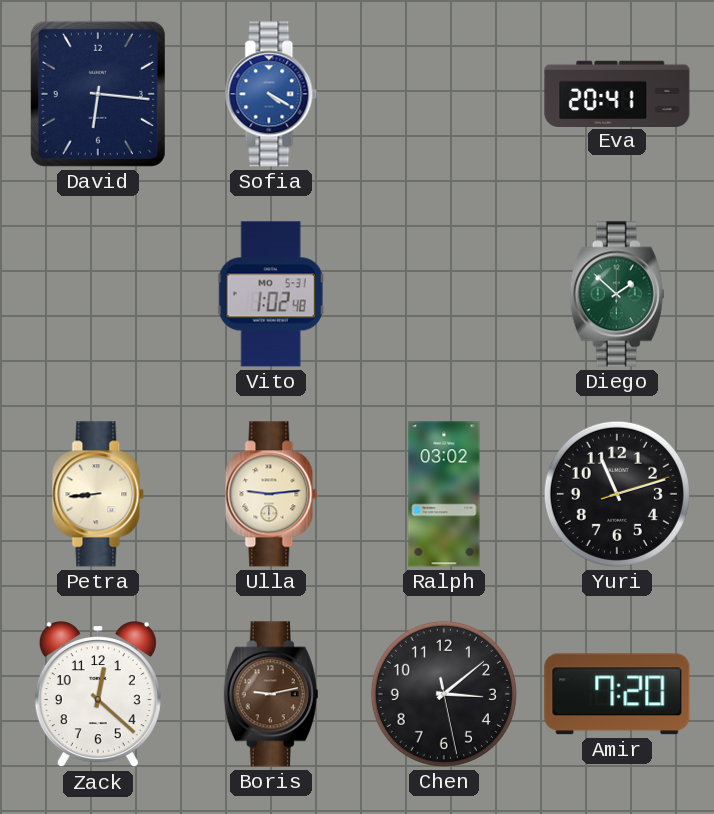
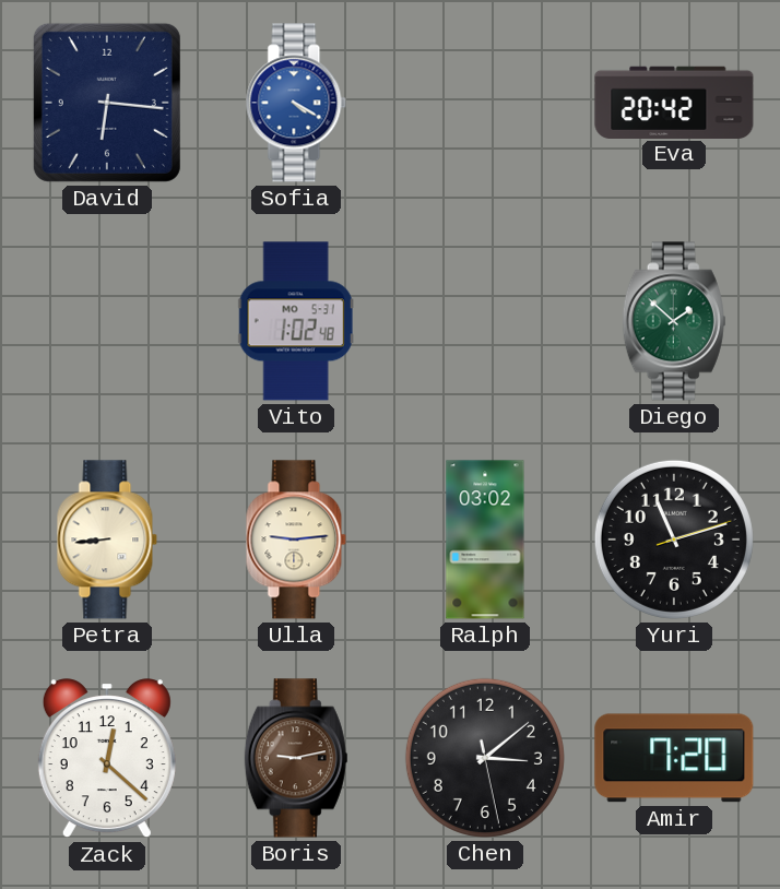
Eva: 20:41 -> 20:42 (674, 102)
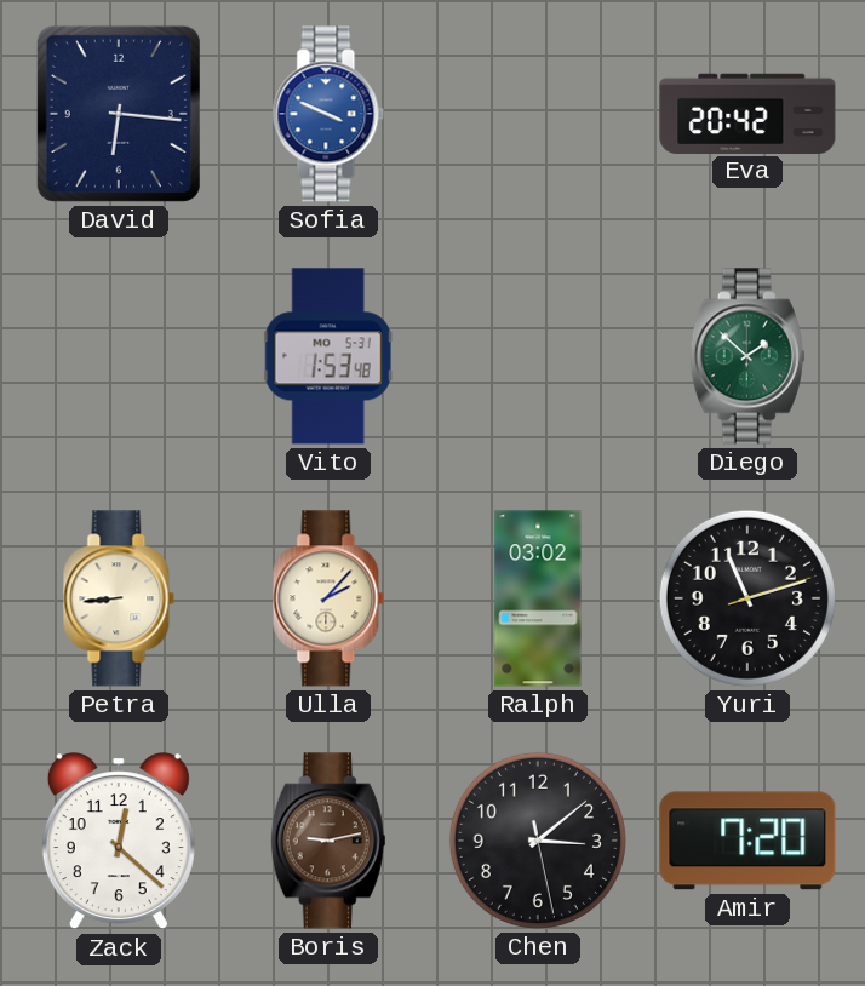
Sofia: 4:20 -> 3:49 (328, 114)
Vito: 1:02 -> 1:53 (328, 356)
Ulla: 9:14 -> 2:07 (328, 598)
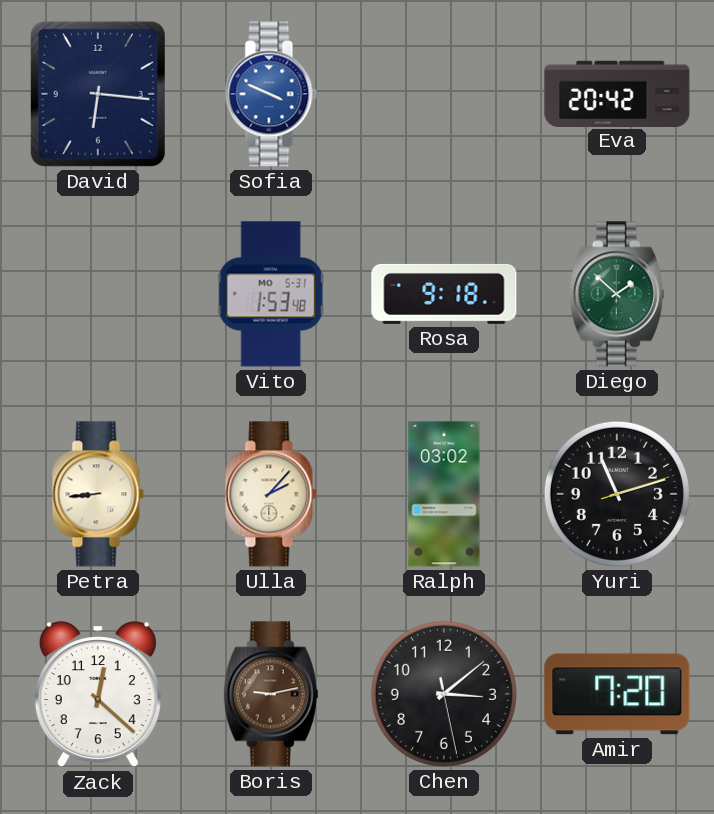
Rosa: none -> 9:18 (444, 294)
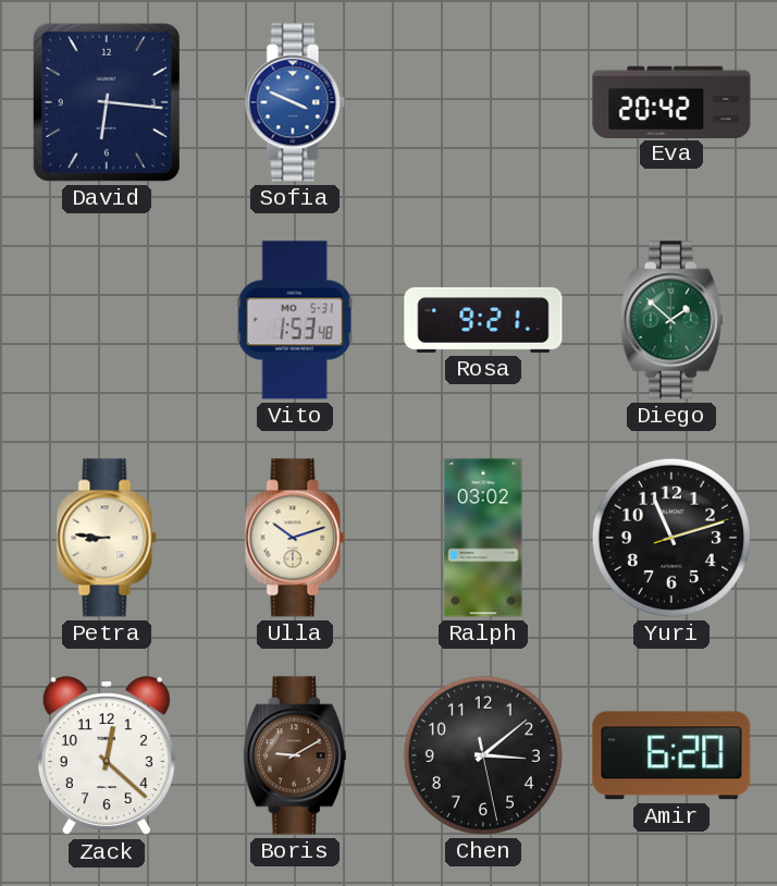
Rosa: 9:18 -> 9:21 (483, 320)
Petra: 8:44 -> 8:46 (107, 538)
Ulla: 2:07 -> 10:12 (295, 538)
Boris: 9:13 -> 9:10 (295, 755)
Amir: 7:20 -> 6:20 (671, 755)
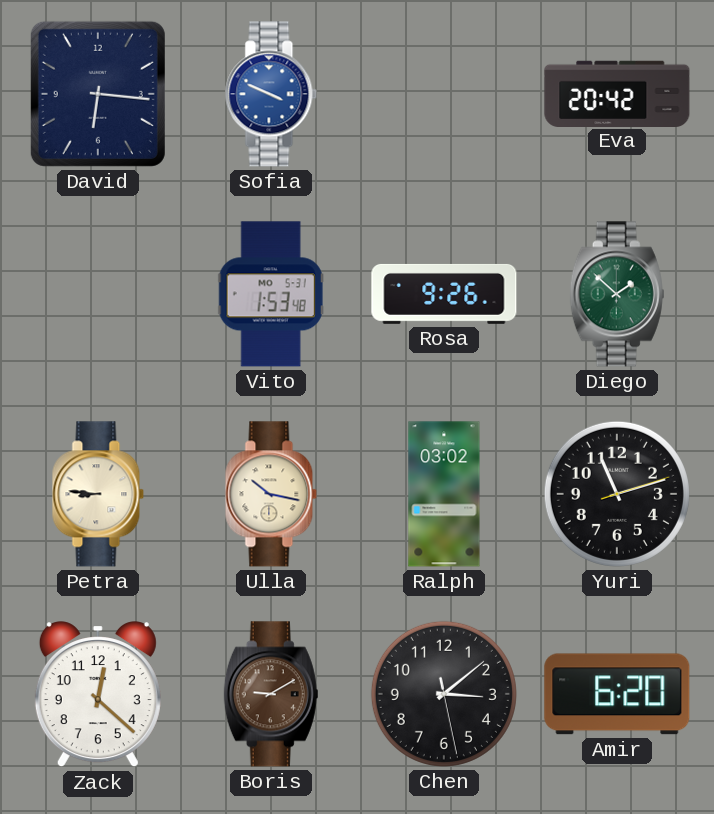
Rosa: 9:21 -> 9:26 (444, 294)
Ulla: 10:12 -> 10:17 (271, 494)
